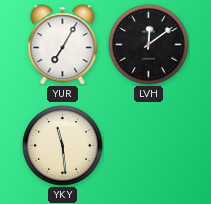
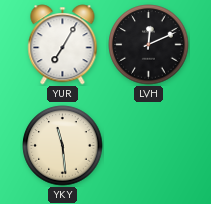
LVH: 12:09 -> 12:11 (149, 45)
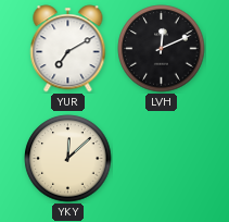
YUR: 7:05 -> 7:10 (68, 49)
YKY: 11:29 -> 12:08 (68, 159)
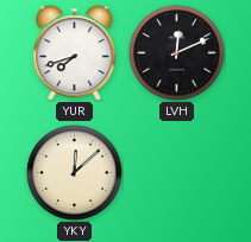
YUR: 7:10 -> 7:42 (75, 53)
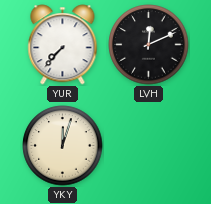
YUR: 7:42 -> 7:37 (63, 45)
YKY: 12:08 -> 12:03 (63, 146)
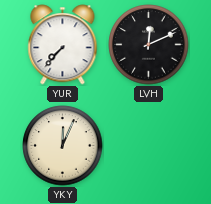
YKY: 12:03 -> 12:04 (63, 146)
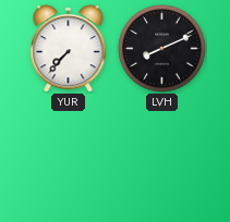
LVH: 12:11 -> 8:11 (162, 49)
YKY: 12:04 -> none (63, 146)
